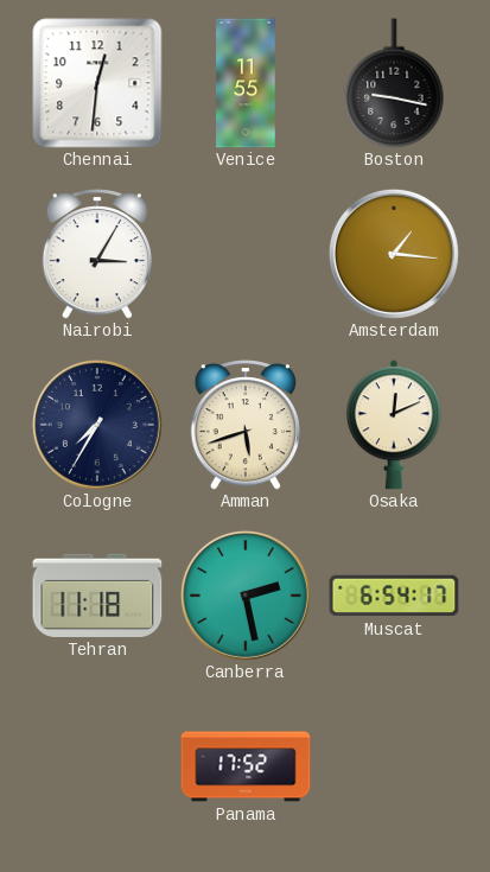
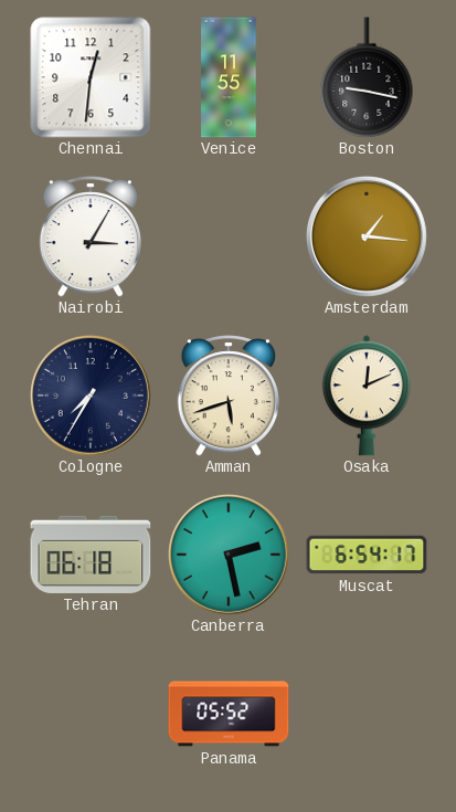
Tehran: 11:18 -> 06:18 (91, 555)
Panama: 17:52 -> 05:52 (229, 714)
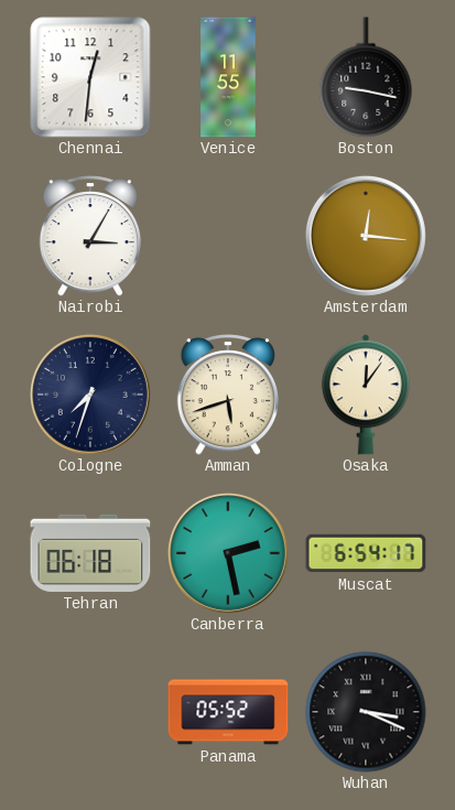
Amsterdam: 1:16 -> 12:16 (366, 236)
Cologne: 7:35 -> 7:33 (90, 395)
Osaka: 12:11 -> 12:06 (366, 395)
Wuhan: none -> 3:19 (366, 712)
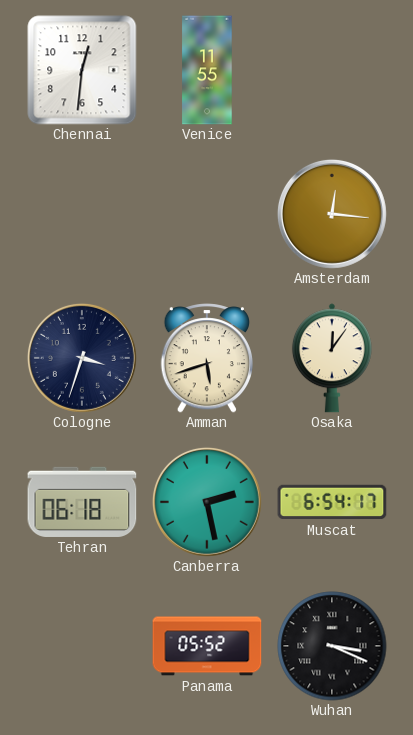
Boston: 9:17 -> none (366, 77)
Nairobi: 3:05 -> none (89, 237)
Cologne: 7:33 -> 3:33 (82, 358)
